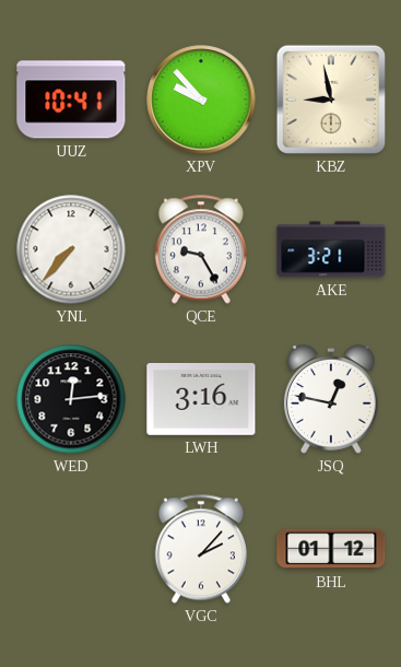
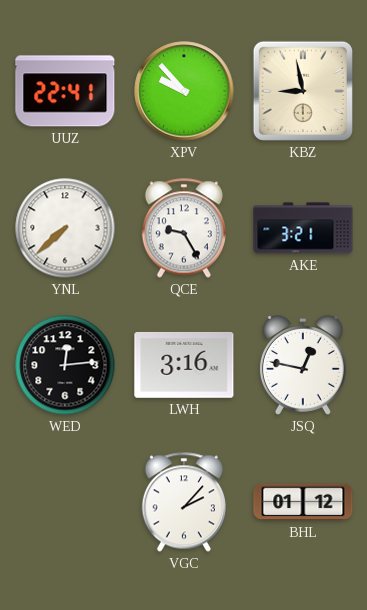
UUZ: 10:41 -> 22:41 (65, 91)
YNL: 7:37 -> 7:38 (65, 228)
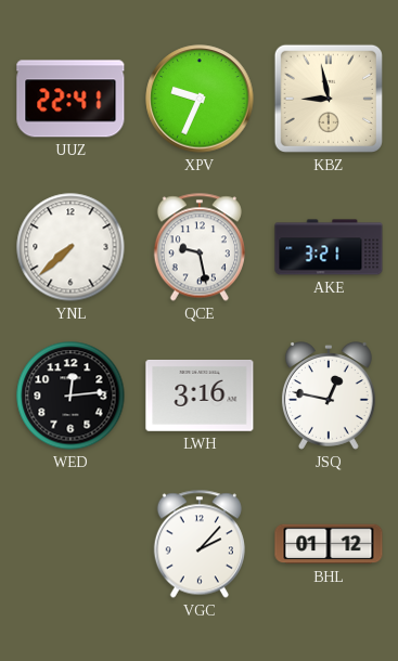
XPV: 9:53 -> 9:34 (200, 99)
QCE: 9:25 -> 9:28 (200, 247)
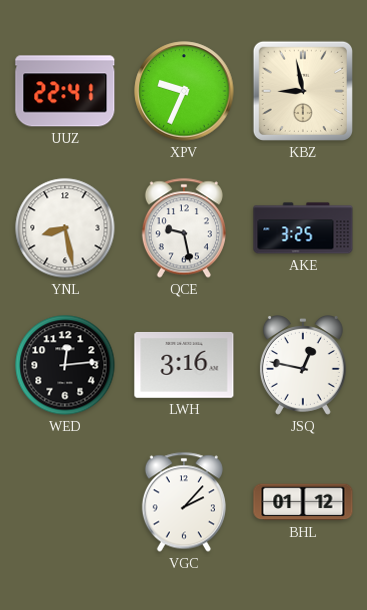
YNL: 7:38 -> 8:28 (65, 228)
AKE: 3:21 -> 3:25 (303, 228)
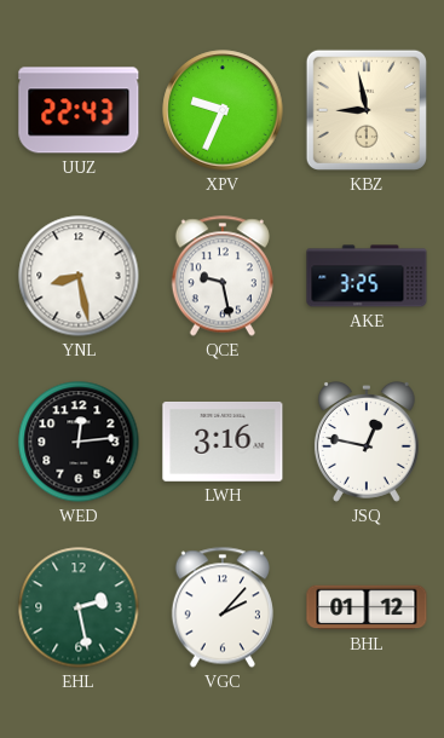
UUZ: 22:41 -> 22:43 (79, 110)
EHL: none -> 2:28 (79, 607)
